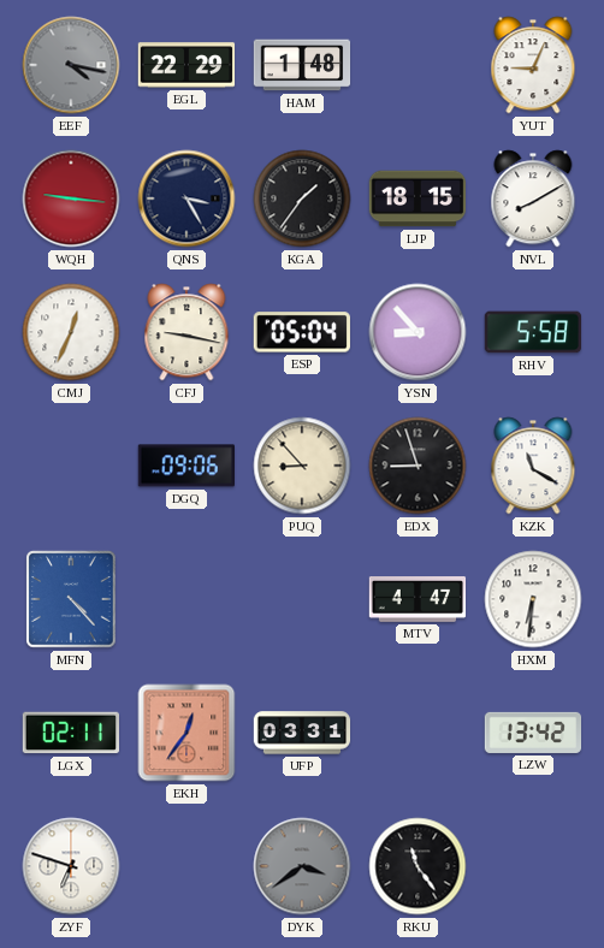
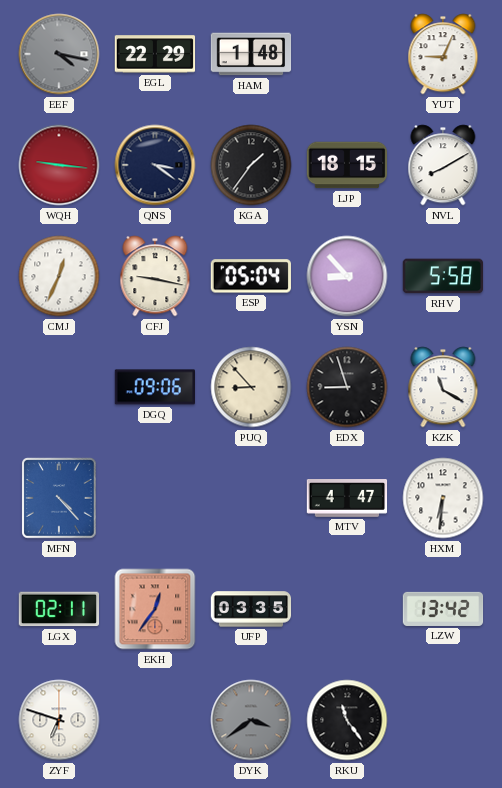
QNS: 3:25 -> 3:21 (155, 165)
UFP: 03:31 -> 03:35 (251, 609)
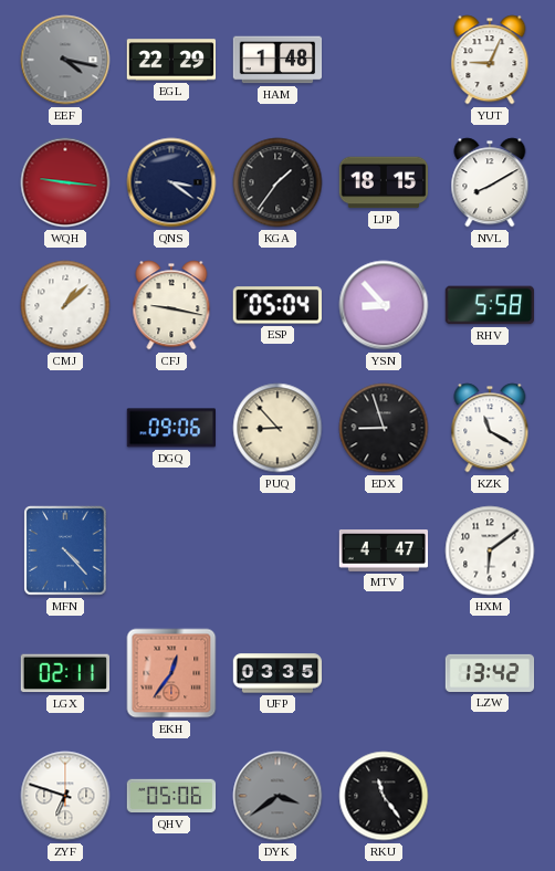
CMJ: 12:34 -> 1:08 (65, 305)
HXM: 6:31 -> 6:09 (490, 550)
QHV: none -> 05:06 (171, 796)
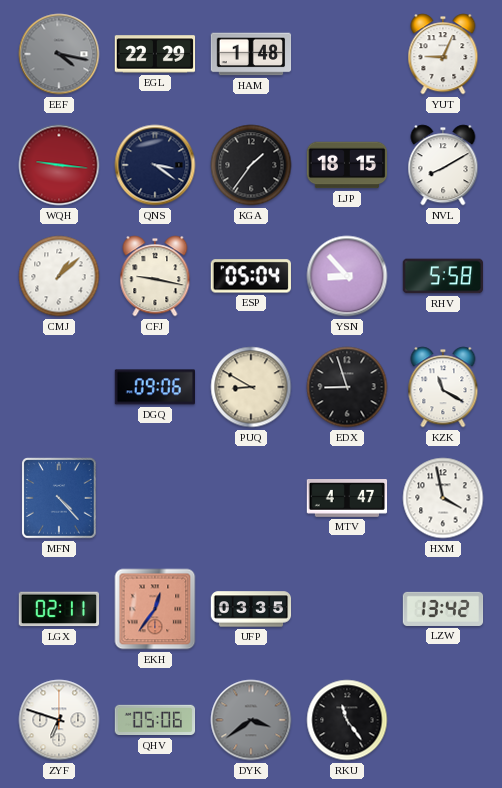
PUQ: 8:53 -> 8:50 (251, 387)
HXM: 6:09 -> 3:58 (443, 498)
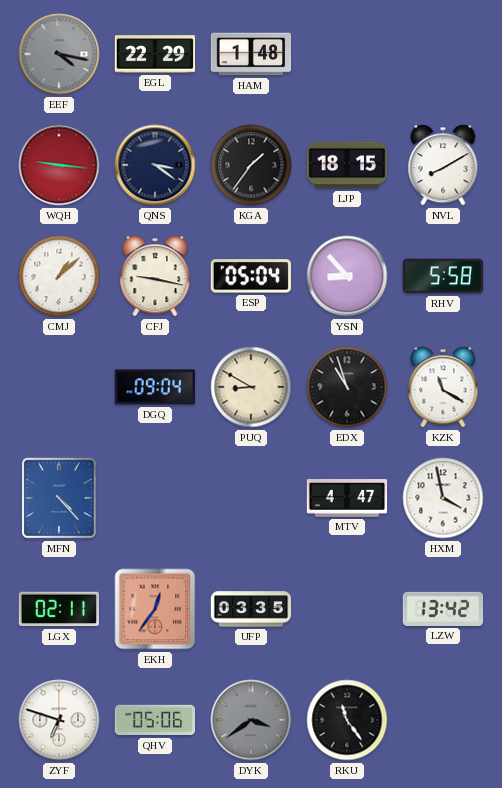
YUT: 9:04 -> none (443, 54)
DGQ: 09:06 -> 09:04 (154, 387)
EDX: 8:57 -> 10:57 (347, 387)
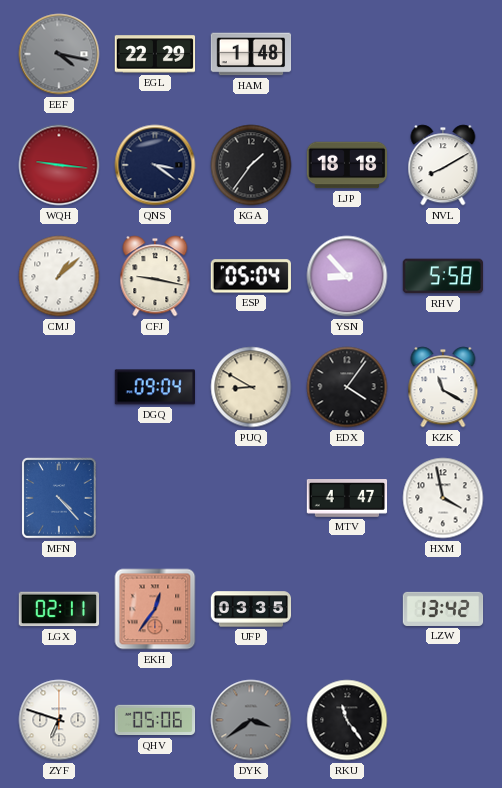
LJP: 18:15 -> 18:18 (347, 165)
EDX: 10:57 -> 4:06 (347, 387)
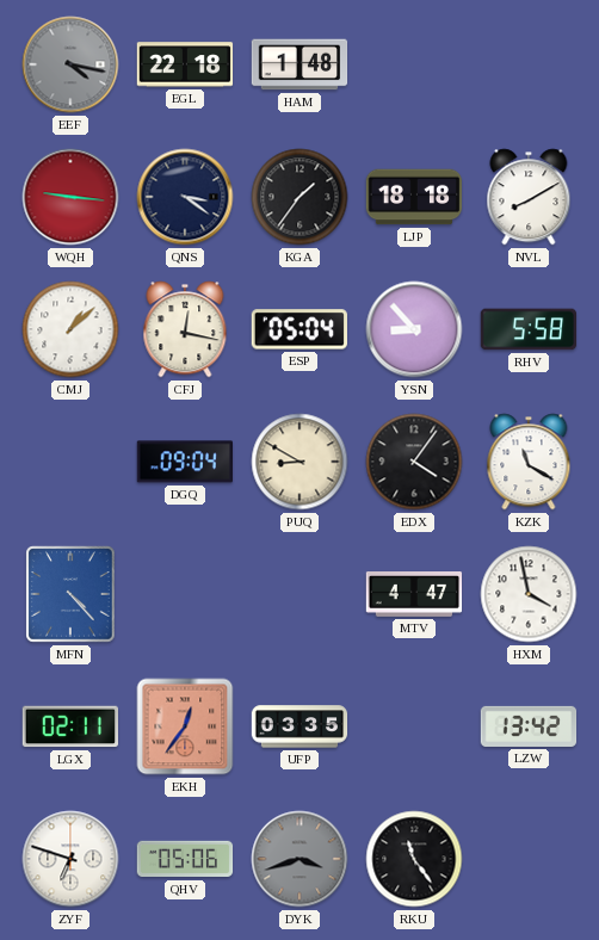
EGL: 22:29 -> 22:18 (185, 64)
CFJ: 9:17 -> 12:17 (185, 329)
DYK: 3:39 -> 3:42 (299, 859)
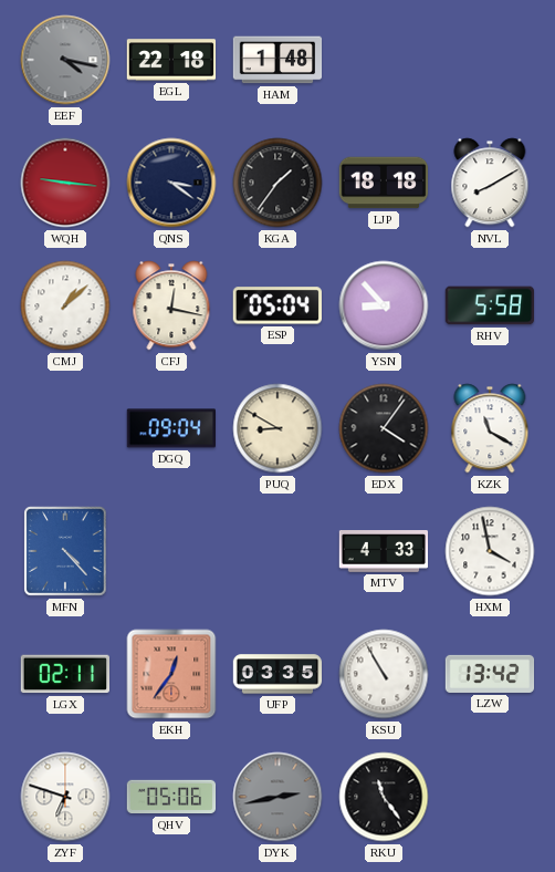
MTV: 4:47 -> 4:33 (384, 552)
KSU: none -> 10:55 (384, 674)
DYK: 3:42 -> 2:43 (277, 797)
